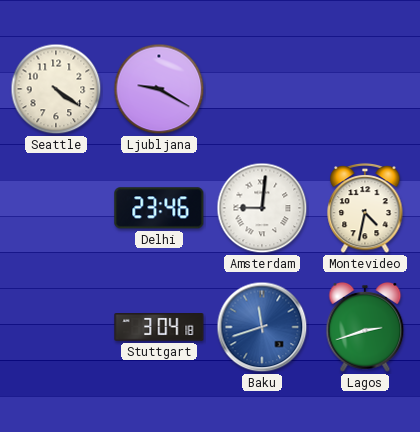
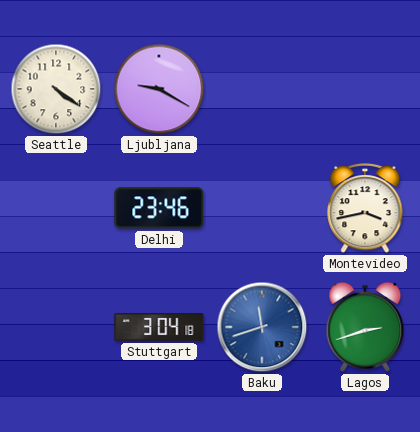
Amsterdam: 9:01 -> none (262, 208)
Montevideo: 4:32 -> 3:43 (365, 208)
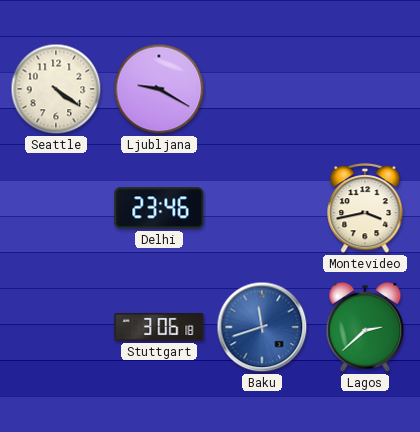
Stuttgart: 3:04 -> 3:06 (159, 328)
Lagos: 2:42 -> 2:38 (365, 327)
